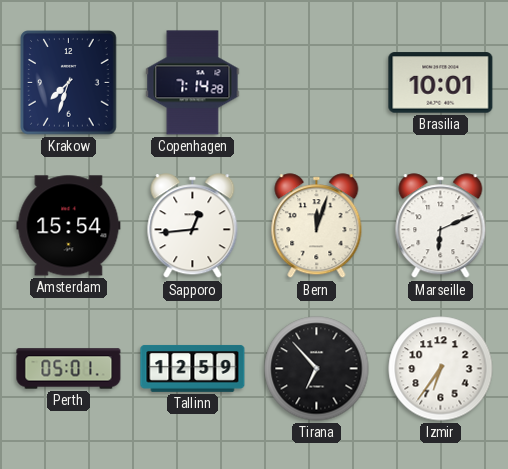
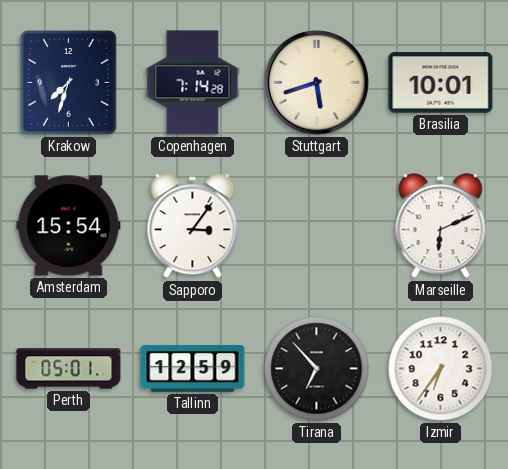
Stuttgart: none -> 5:42 (317, 83)
Sapporo: 12:44 -> 3:06 (193, 226)
Bern: 12:03 -> none (317, 226)
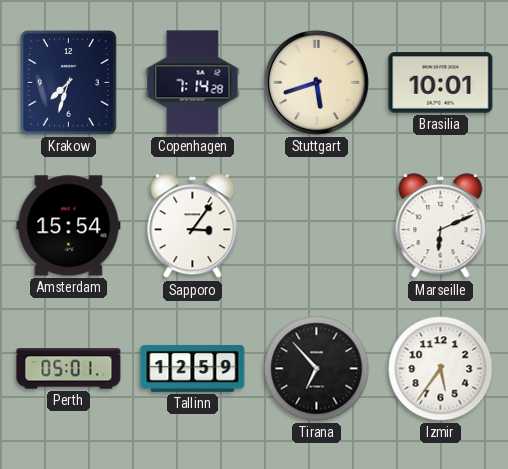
Izmir: 6:36 -> 5:36 (441, 369)
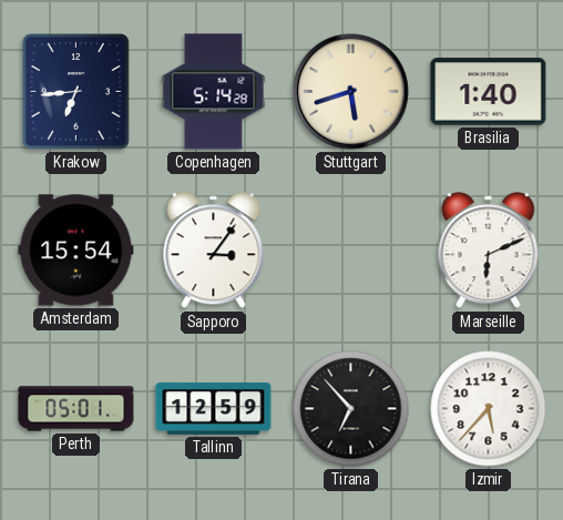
Krakow: 7:33 -> 6:44 (76, 92)
Copenhagen: 7:14 -> 5:14 (214, 92)
Brasilia: 10:01 -> 1:40 (489, 92)
Izmir: 5:36 -> 5:37 (489, 409)
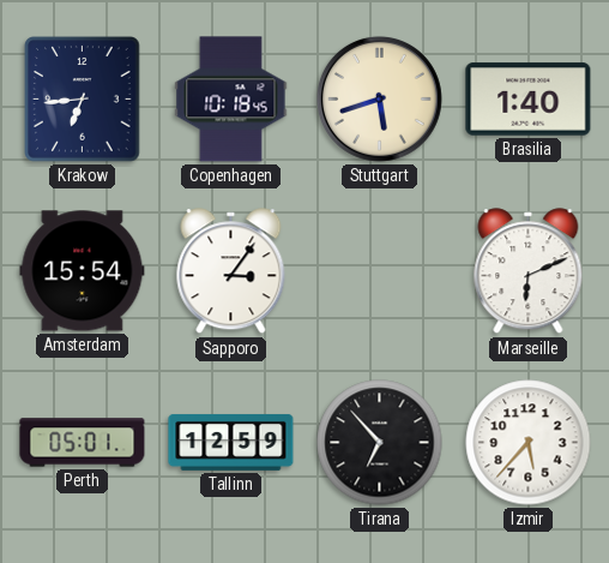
Copenhagen: 5:14 -> 10:18 (231, 100)
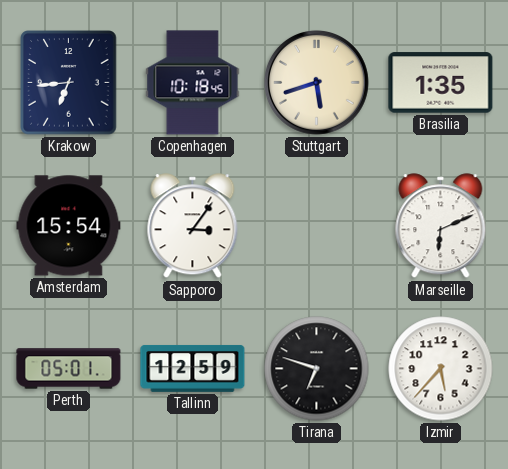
Brasilia: 1:40 -> 1:35 (441, 83)
Tirana: 6:53 -> 6:48 (317, 369)
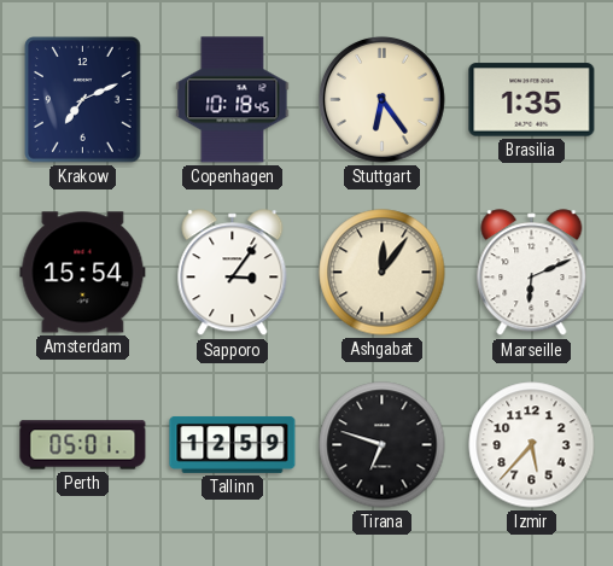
Krakow: 6:44 -> 7:11 (83, 100)
Stuttgart: 5:42 -> 6:24 (383, 100)
Ashgabat: none -> 12:06 (383, 273)
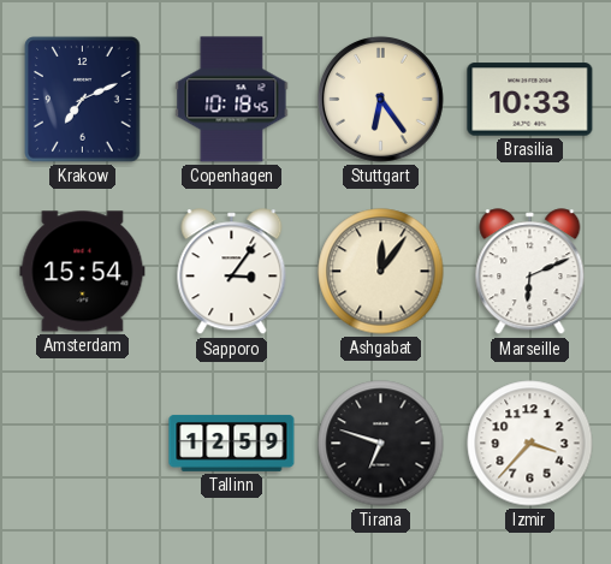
Brasilia: 1:35 -> 10:33 (530, 100)
Perth: 05:01 -> none (83, 445)
Izmir: 5:37 -> 3:37 (530, 444)
